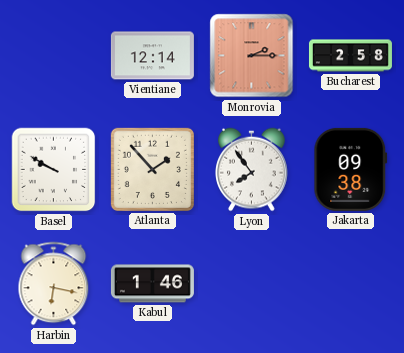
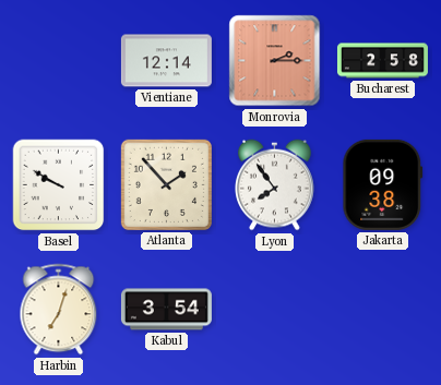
Harbin: 6:17 -> 7:03 (59, 310)
Kabul: 1:46 -> 3:54 (166, 310)
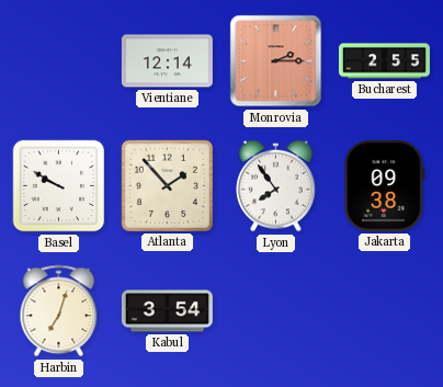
Bucharest: 2:58 -> 2:55 (384, 61)
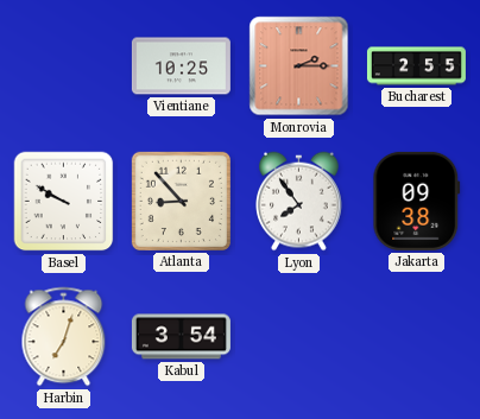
Vientiane: 12:14 -> 10:25 (181, 66)
Atlanta: 1:53 -> 8:53 (181, 201)
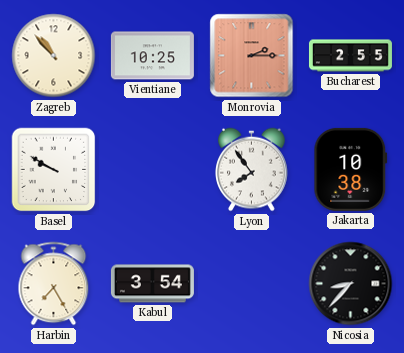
Zagreb: none -> 10:53 (54, 56)
Atlanta: 8:53 -> none (181, 201)
Jakarta: 09:38 -> 10:38 (351, 169)
Harbin: 7:03 -> 7:25 (54, 284)
Nicosia: none -> 8:37 (351, 284)
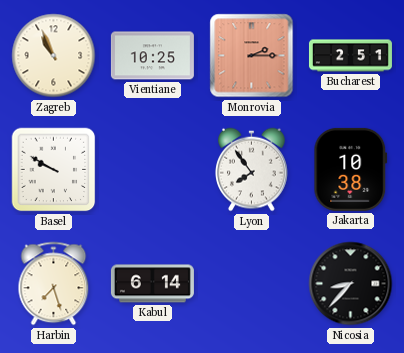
Zagreb: 10:53 -> 10:56 (54, 56)
Bucharest: 2:55 -> 2:51 (350, 56)
Harbin: 7:25 -> 7:27 (54, 284)
Kabul: 3:54 -> 6:14 (152, 284)
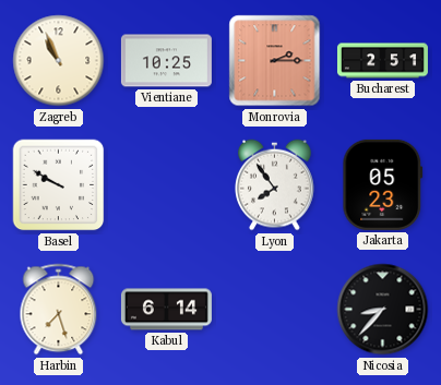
Jakarta: 10:38 -> 05:23 (383, 184)
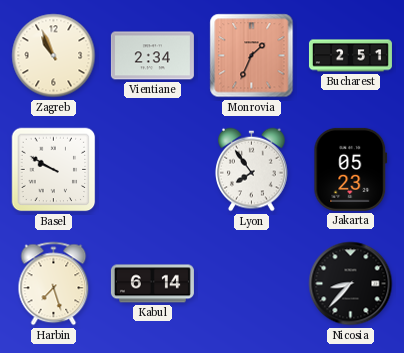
Vientiane: 10:25 -> 2:34 (152, 56)
Monrovia: 2:15 -> 1:34 (252, 56)
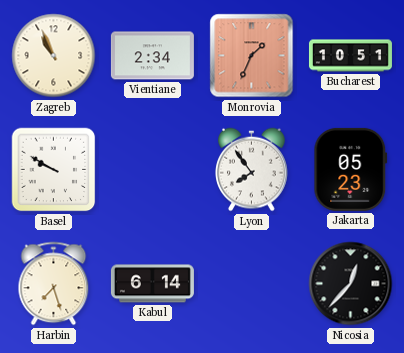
Bucharest: 2:51 -> 10:51 (350, 56)
Nicosia: 8:37 -> 12:37 (351, 284)
